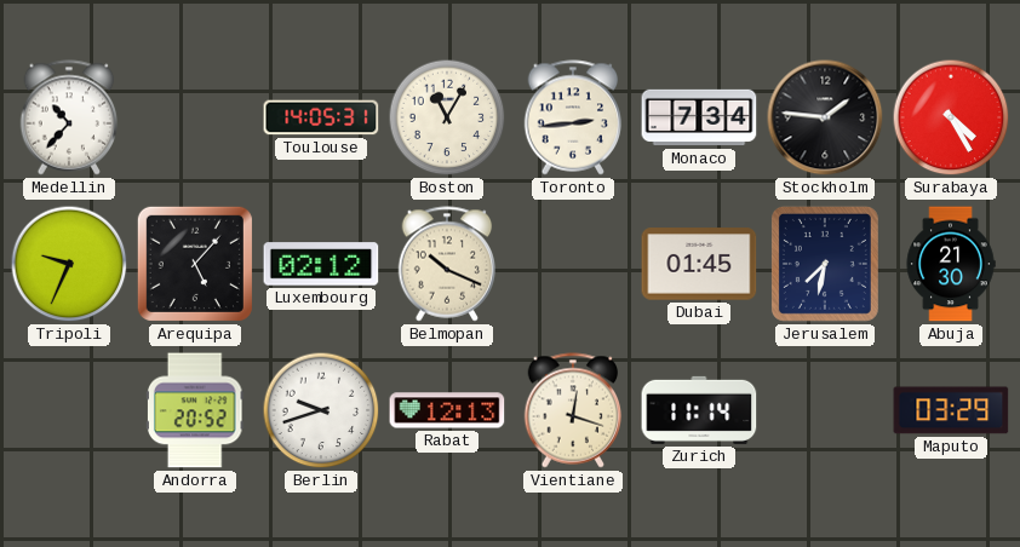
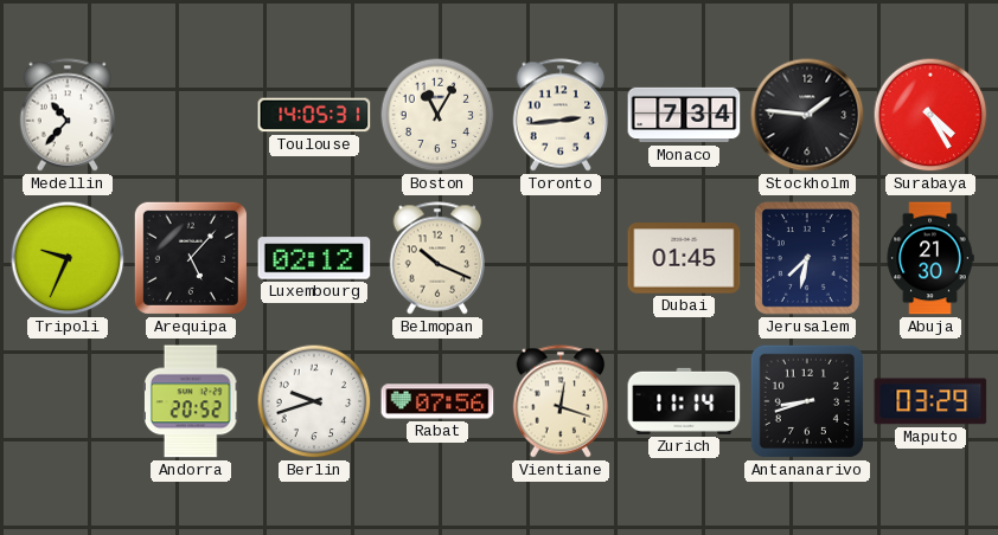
Rabat: 12:13 -> 07:56 (437, 401)
Antananarivo: none -> 8:42 (807, 401)
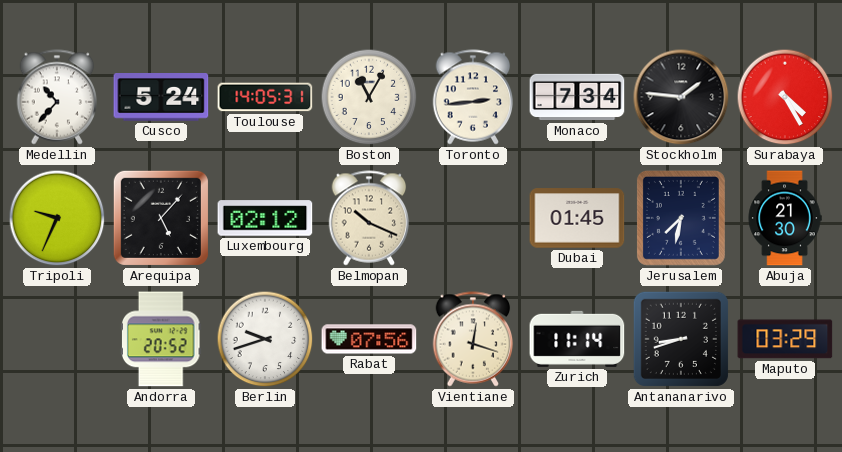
Cusco: none -> 5:24 (161, 97)
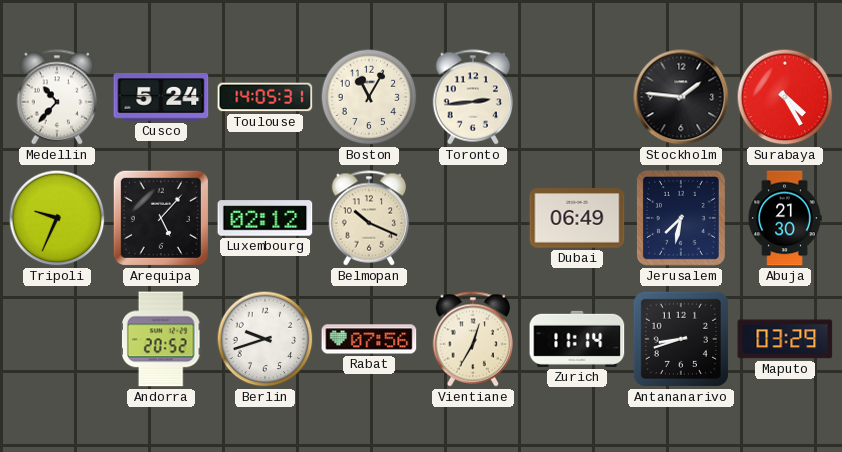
Monaco: 7:34 -> none (577, 97)
Dubai: 01:45 -> 06:49 (577, 218)
Vientiane: 12:18 -> 12:35 (473, 339)
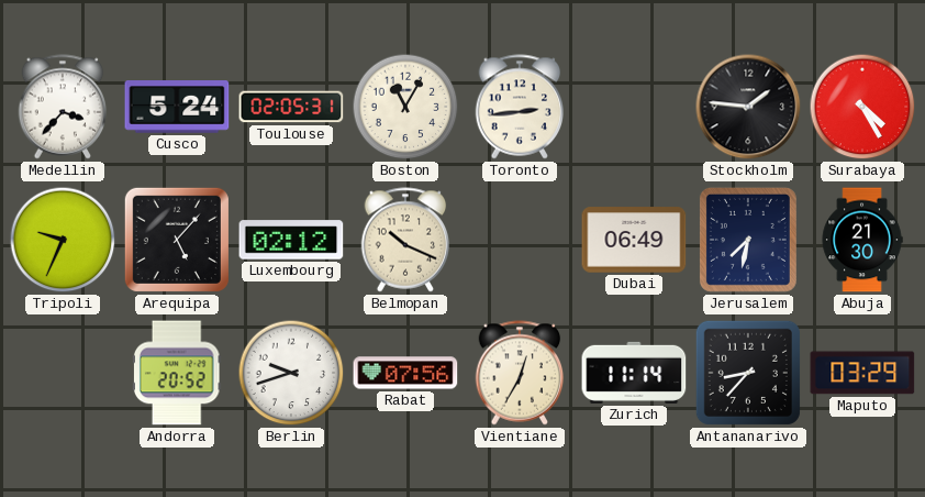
Medellin: 10:37 -> 3:37 (63, 107)
Toulouse: 14:05 -> 02:05 (291, 107)
Antananarivo: 8:42 -> 8:37 (748, 373)
